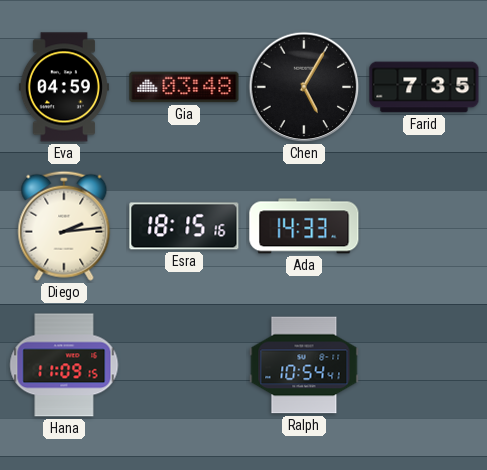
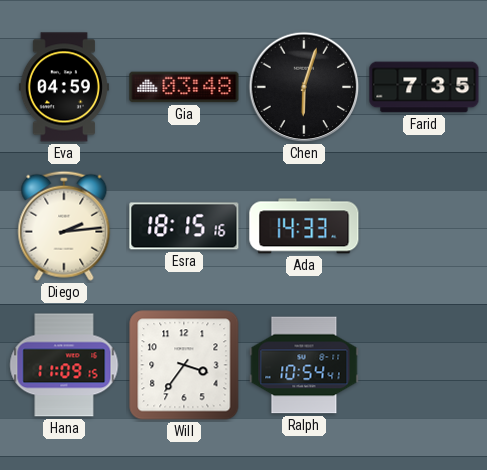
Chen: 5:05 -> 6:03 (304, 87)
Will: none -> 3:36 (184, 365)
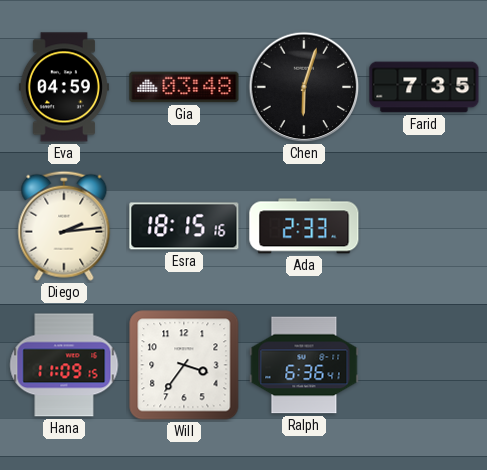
Ada: 14:33 -> 2:33 (304, 226)
Ralph: 10:54 -> 6:36 (304, 365)
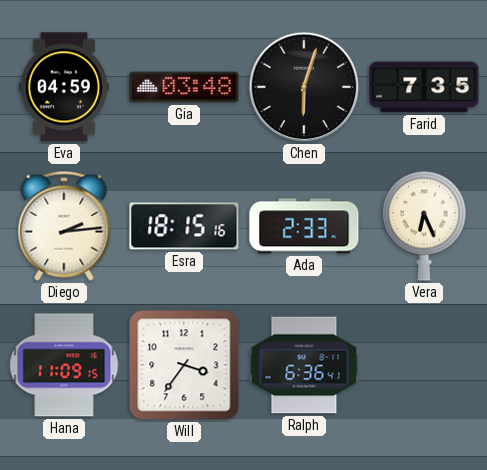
Vera: none -> 6:26 (424, 226)
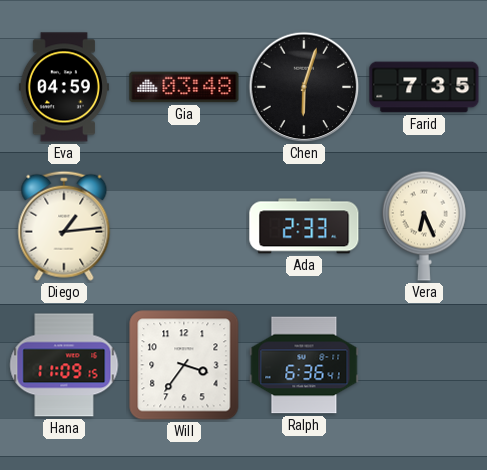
Diego: 2:14 -> 1:14 (64, 226)
Esra: 18:15 -> none (184, 226)
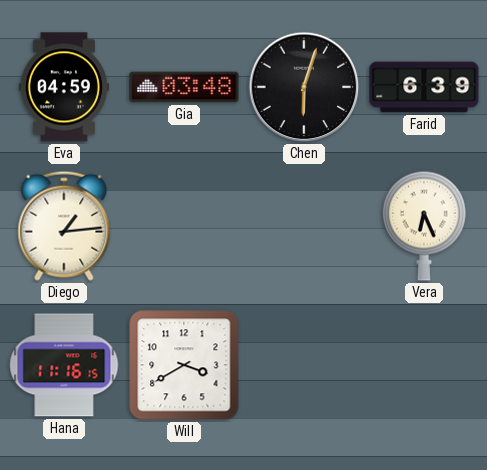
Farid: 7:35 -> 6:39 (424, 87)
Ada: 2:33 -> none (304, 226)
Hana: 11:09 -> 11:16 (64, 365)
Will: 3:36 -> 3:40 (184, 365)
Ralph: 6:36 -> none (304, 365)
